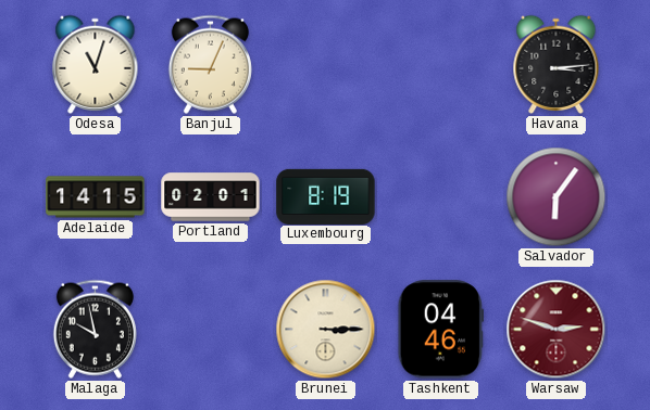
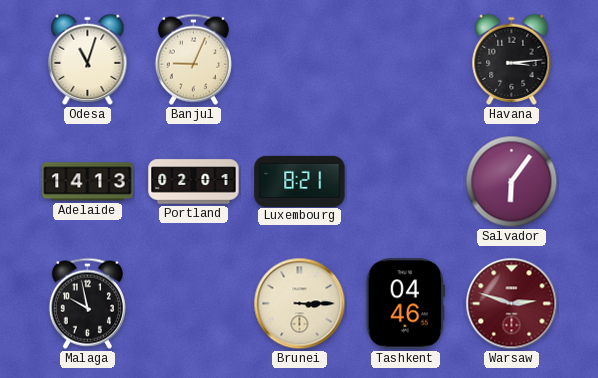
Adelaide: 14:15 -> 14:13 (88, 182)
Luxembourg: 8:19 -> 8:21 (300, 181)
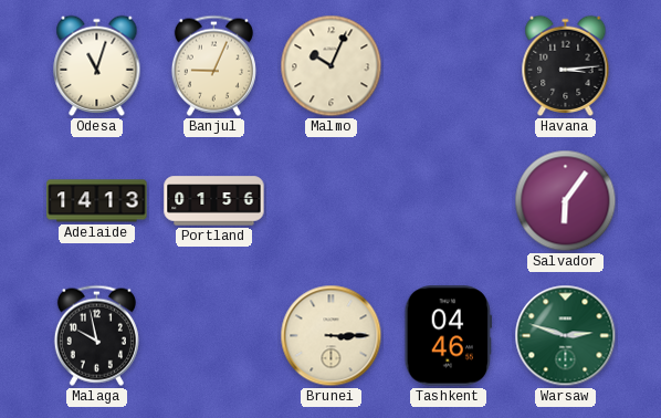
Malmo: none -> 10:04 (332, 66)
Portland: 02:01 -> 01:56 (214, 201)
Luxembourg: 8:21 -> none (300, 181)
Warsaw dial: burgundy -> green (566, 336)
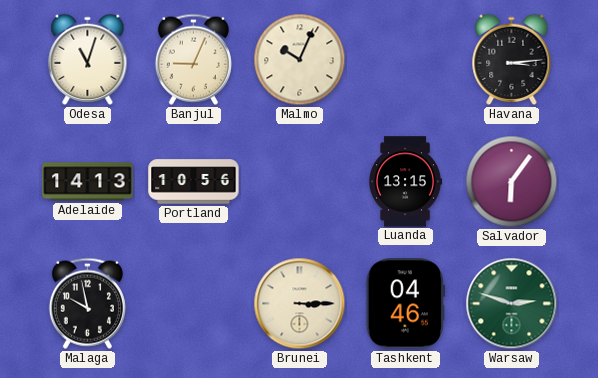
Portland: 01:56 -> 10:56 (194, 182)
Luanda: none -> 13:15 (406, 182)
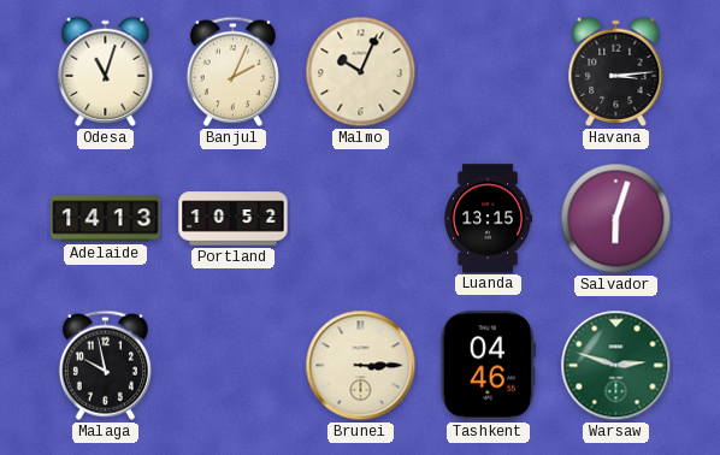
Banjul: 9:04 -> 2:04 (232, 71)
Portland: 10:56 -> 10:52 (234, 219)
Salvador: 6:06 -> 6:03 (616, 219)
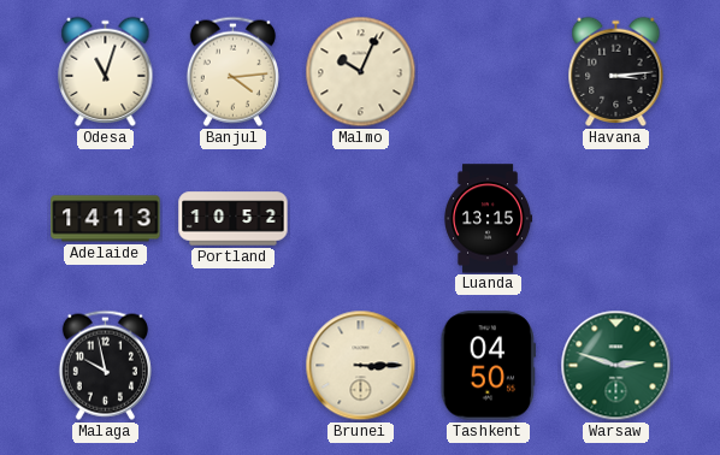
Banjul: 2:04 -> 4:14 (232, 71)
Salvador: 6:03 -> none (616, 219)
Tashkent: 04:46 -> 04:50 (488, 366)
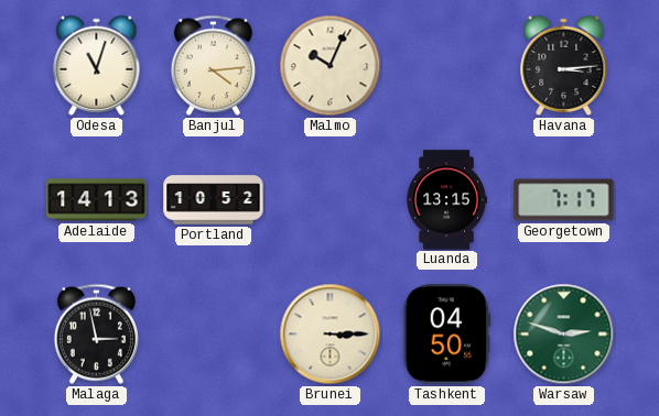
Georgetown: none -> 7:17 (564, 200)
Malaga: 9:58 -> 2:58 (96, 333)
